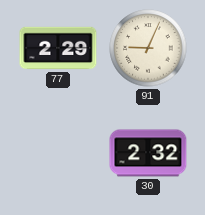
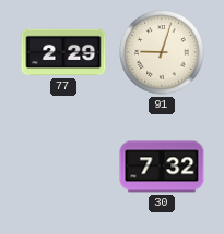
91: 9:04 -> 9:03 (162, 52)
30: 2:32 -> 7:32 (162, 167)
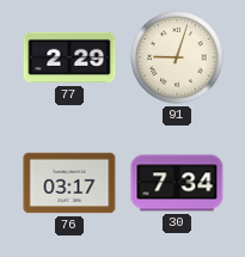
76: none -> 03:17 (69, 183)
30: 7:32 -> 7:34 (177, 183)
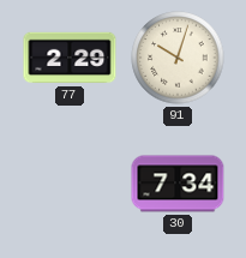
91: 9:03 -> 10:03 (178, 58)
76: 03:17 -> none (69, 183)
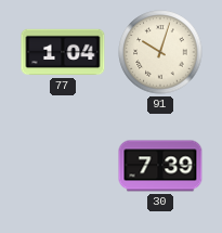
77: 2:29 -> 1:04 (63, 52)
30: 7:34 -> 7:39 (160, 166)
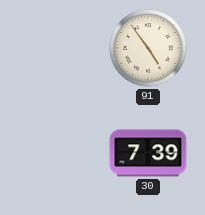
77: 1:04 -> none (63, 52)
91: 10:03 -> 4:54 (148, 48)
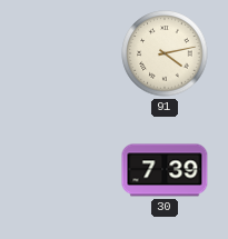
91: 4:54 -> 4:13 (165, 53)
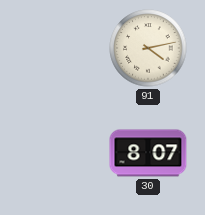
30: 7:39 -> 8:07 (148, 153)
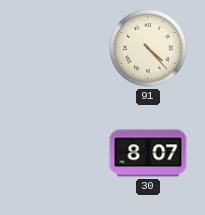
91: 4:13 -> 4:23 (148, 48)
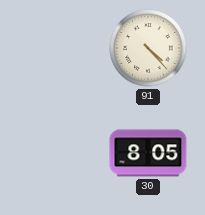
30: 8:07 -> 8:05 (148, 153)
